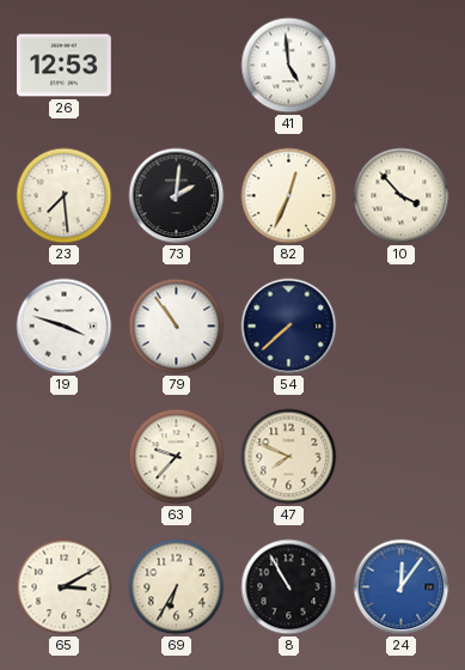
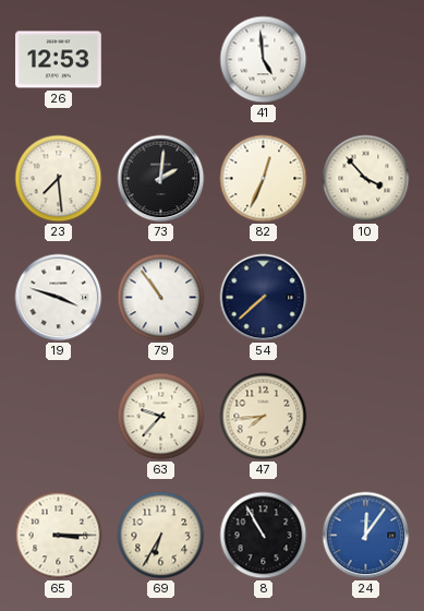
47: 7:49 -> 7:44 (264, 417)
65: 3:10 -> 3:15 (59, 536)
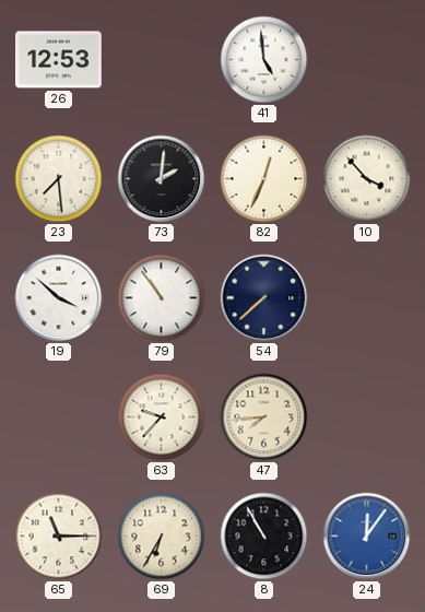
19: 3:48 -> 3:52 (59, 298)
65: 3:15 -> 11:15 (59, 537)
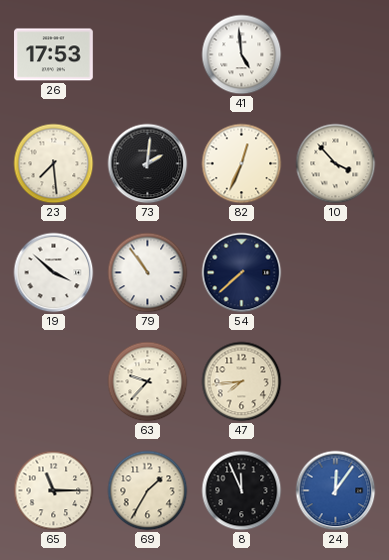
26: 12:53 -> 17:53 (54, 55)
69: 6:35 -> 1:35 (148, 491)
8: 10:55 -> 11:56 (242, 491)
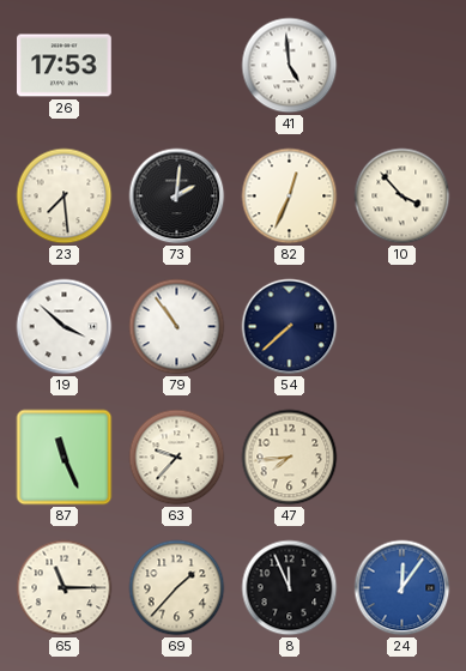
87: none -> 11:26 (65, 458)
69: 1:35 -> 1:37 (177, 588)
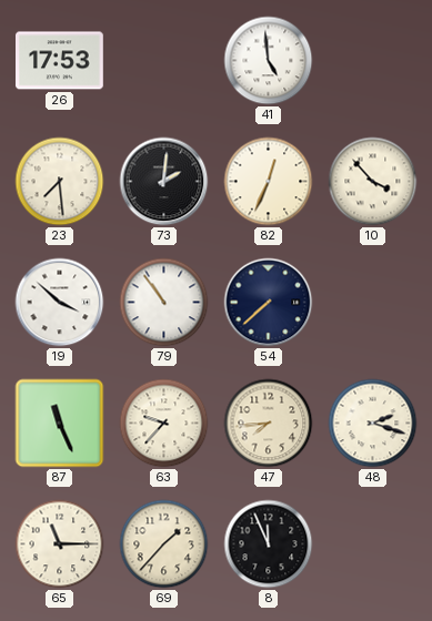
48: none -> 2:18 (373, 424)
24: 12:06 -> none (403, 588)
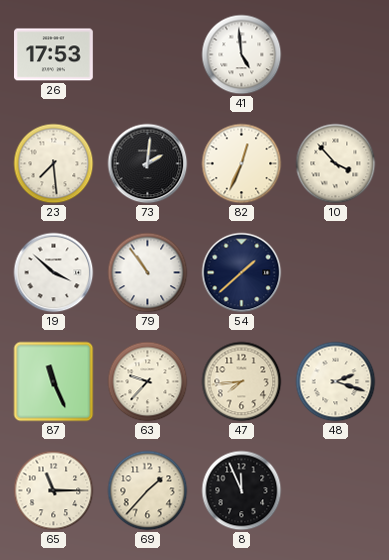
54: 7:38 -> 1:38 (242, 273)
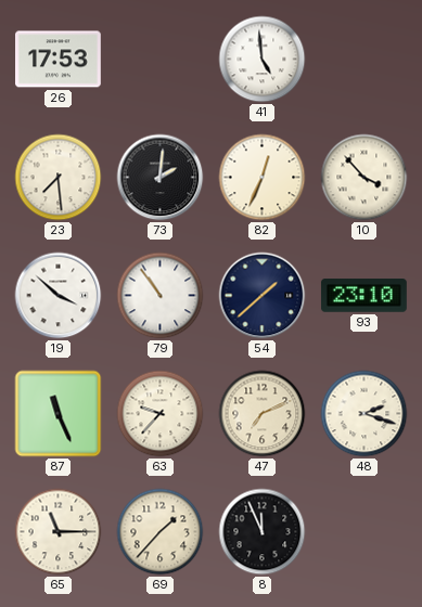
93: none -> 23:10 (365, 296)
47: 7:44 -> 7:11 (263, 414)
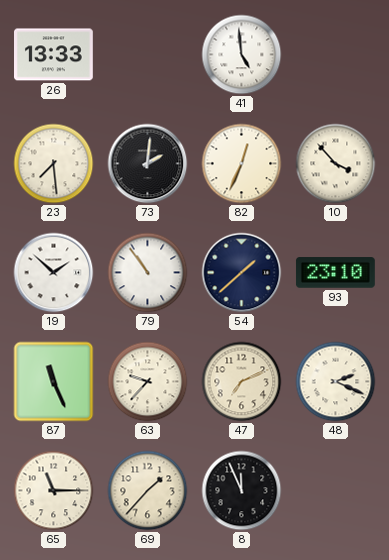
26: 17:53 -> 13:33 (54, 55)
19: 3:52 -> 1:52 (54, 273)
48: 2:18 -> 2:19 (336, 382)
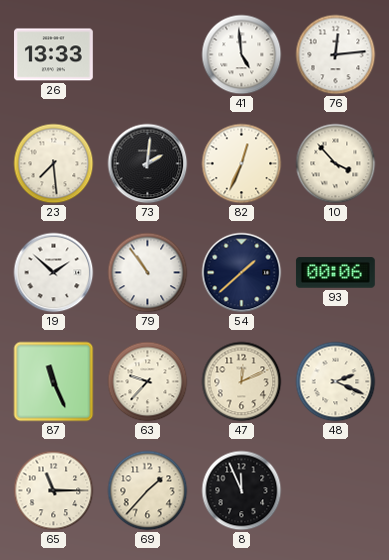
76: none -> 12:14 (336, 55)
93: 23:10 -> 00:06 (336, 273)
47: 7:11 -> 12:11 (242, 382)
